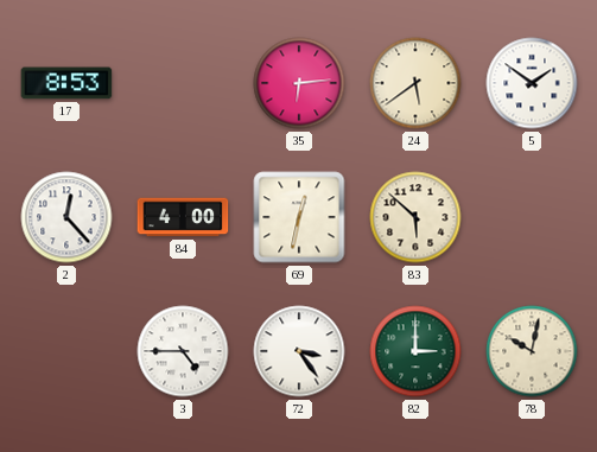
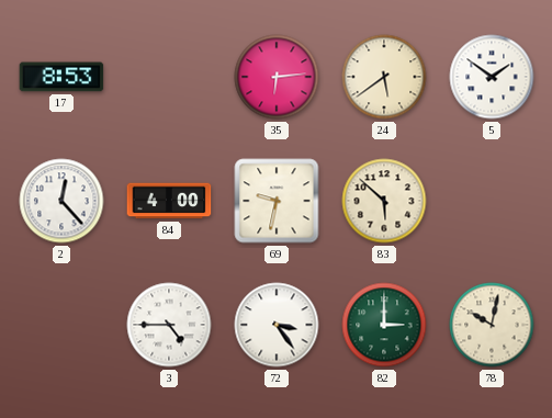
69: 12:32 -> 9:32 (277, 201)
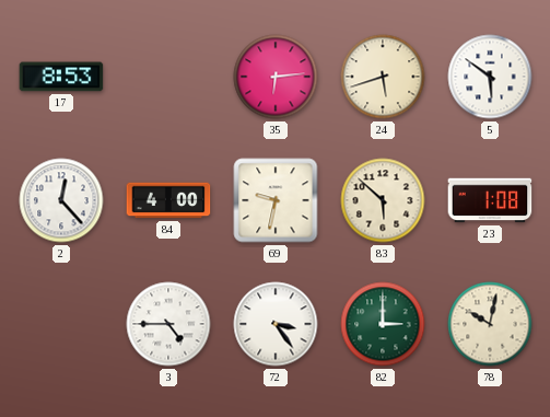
24: 5:39 -> 5:42 (383, 77)
5: 1:51 -> 5:51 (490, 77)
23: none -> 1:08 (490, 200)
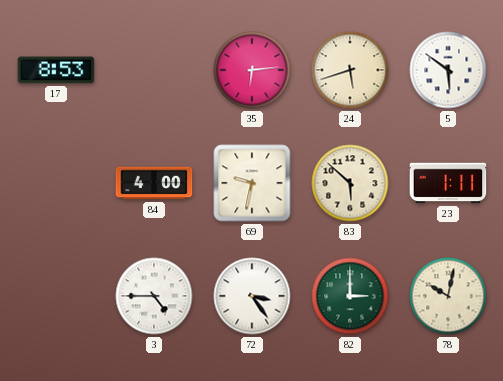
2: 12:23 -> none (61, 200)
23: 1:08 -> 1:11 (448, 183)
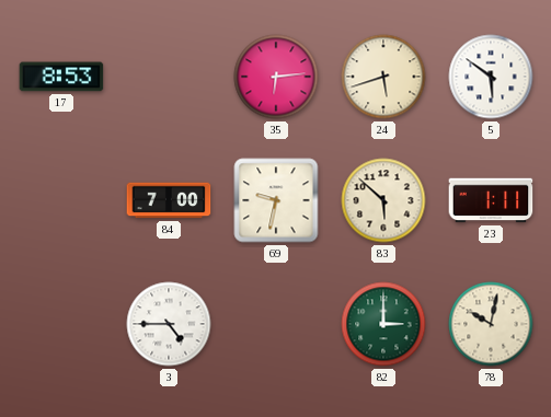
84: 4:00 -> 7:00 (169, 200)
72: 3:24 -> none (252, 296)
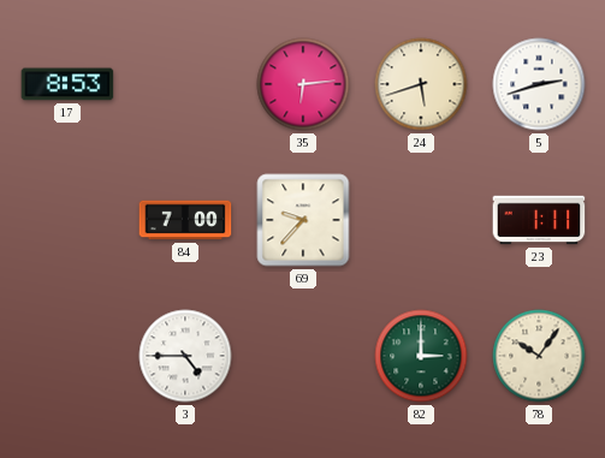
5: 5:51 -> 2:42 (539, 84)
69: 9:32 -> 9:37 (303, 220)
83: 5:52 -> none (383, 200)
78: 10:02 -> 10:06 (539, 356)
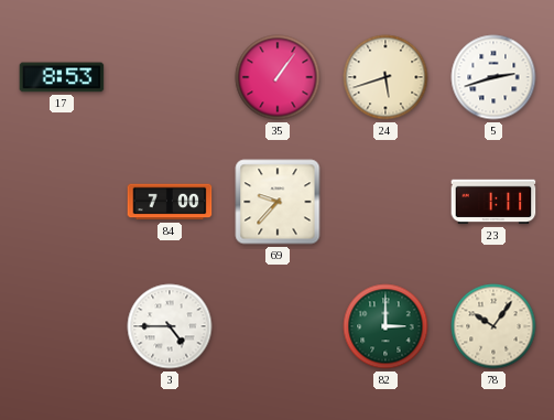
35: 6:14 -> 1:06 (278, 77)
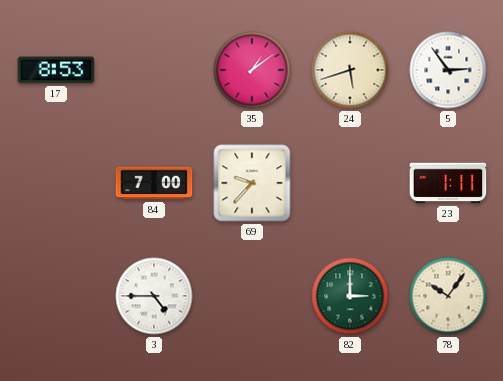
35: 1:06 -> 1:09 (252, 70)
5: 2:42 -> 2:54 (448, 70)
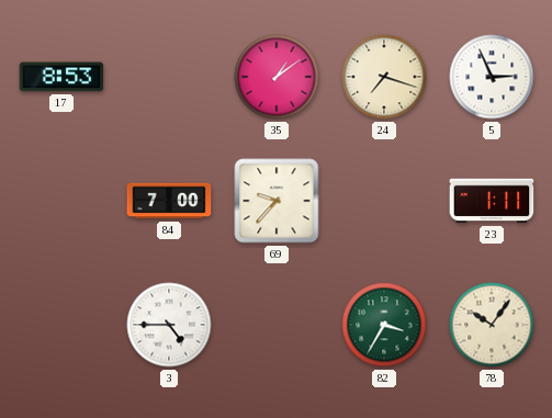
24: 5:42 -> 7:18 (384, 77)
5: 2:54 -> 2:56 (492, 77)
82: 3:00 -> 3:35 (384, 325)
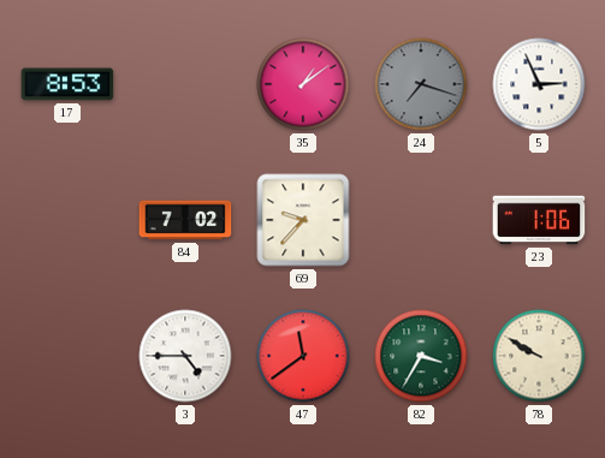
24 dial: cream -> grey (421, 84)
84: 7:00 -> 7:02 (185, 220)
23: 1:11 -> 1:06 (539, 220)
47: none -> 11:39 (303, 356)
78: 10:06 -> 9:50 (539, 356)
